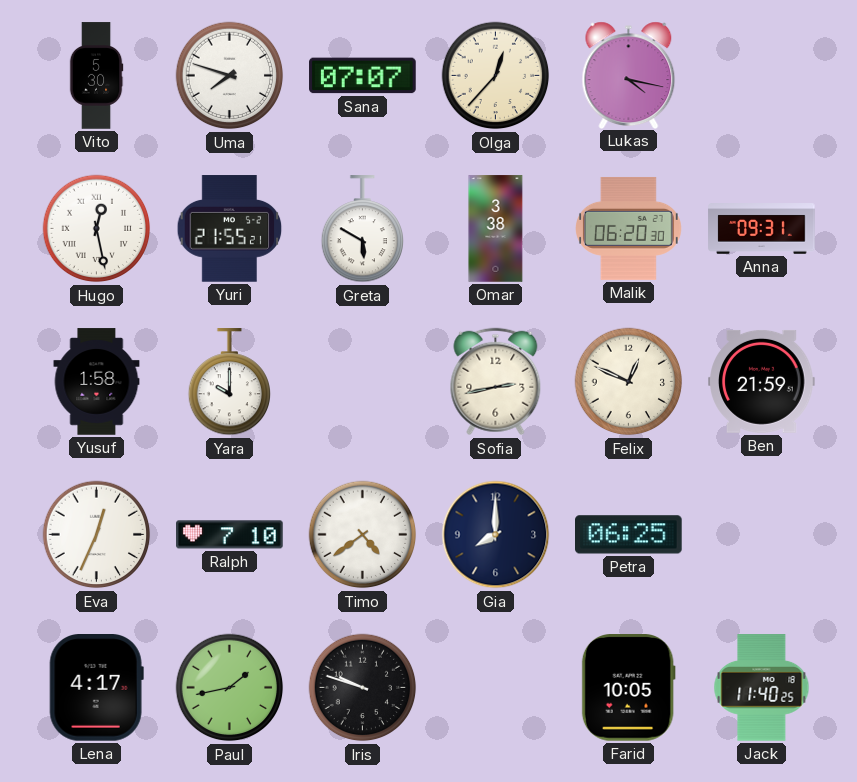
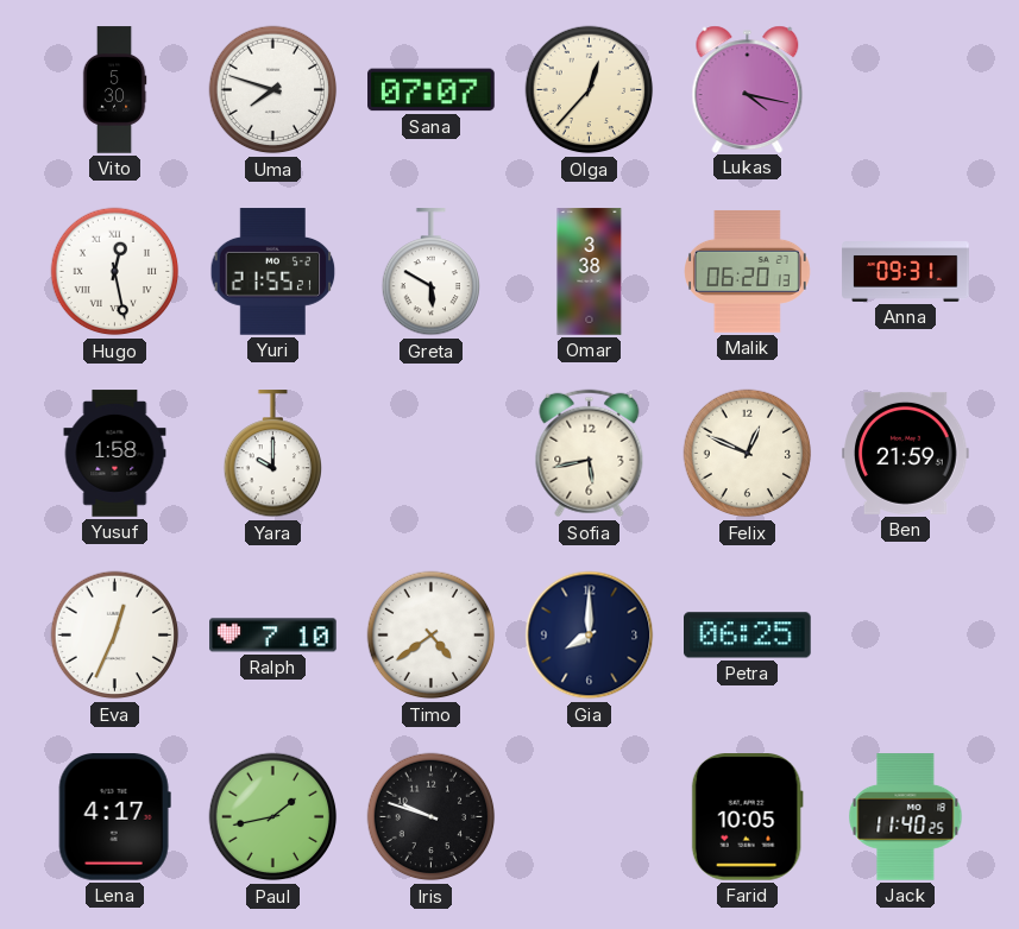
Malik: 06:20:30 -> 06:20:13 (748, 271)
Sofia: 2:43 -> 5:43 (590, 454)
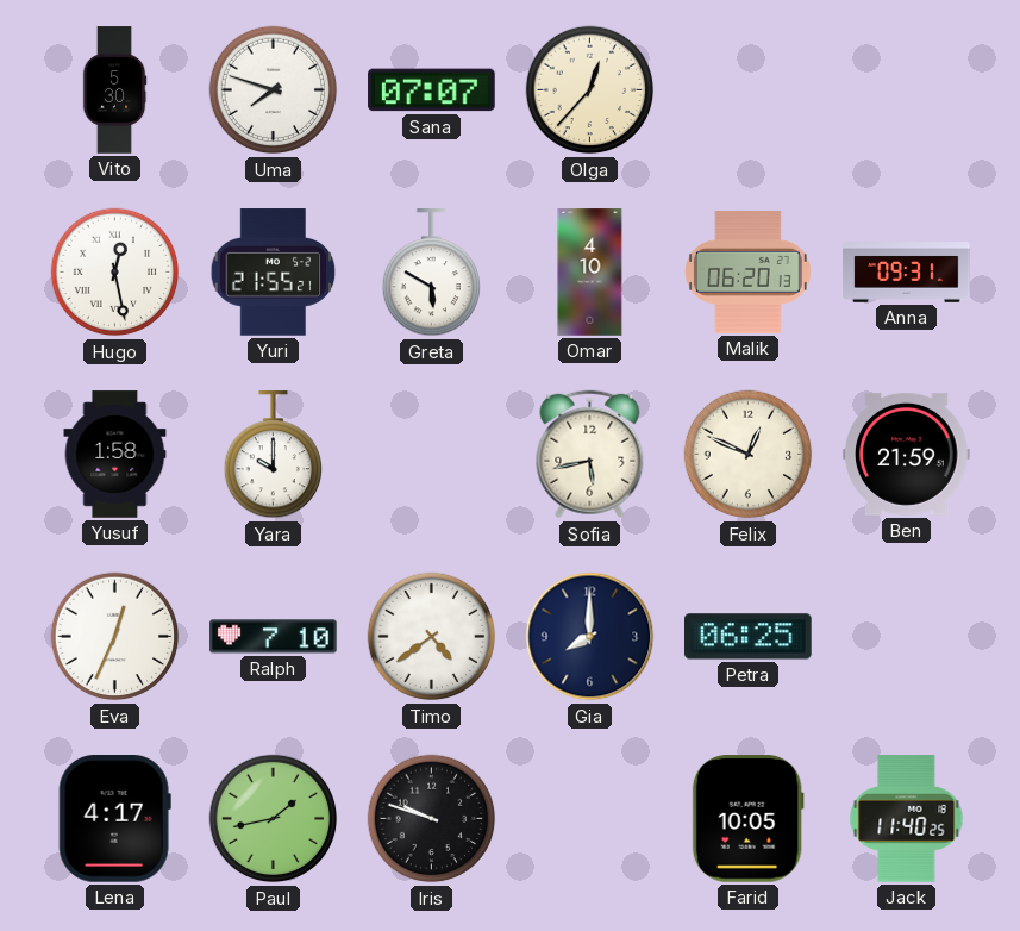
Lukas: 4:17 -> none (748, 89)
Omar: 3:38 -> 4:10 (590, 273)
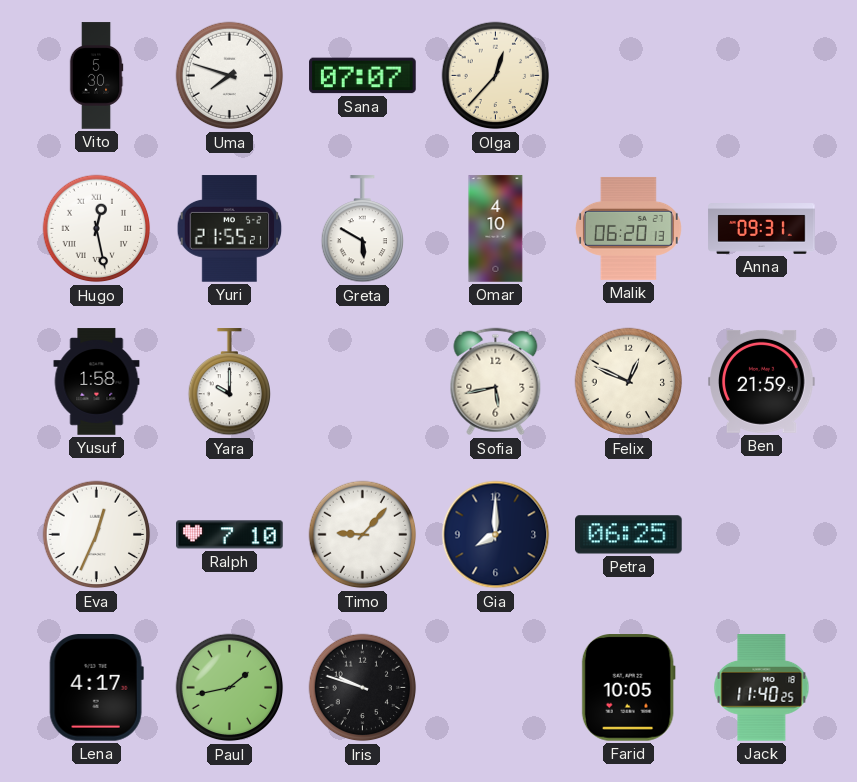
Timo: 4:39 -> 9:07 (363, 535)
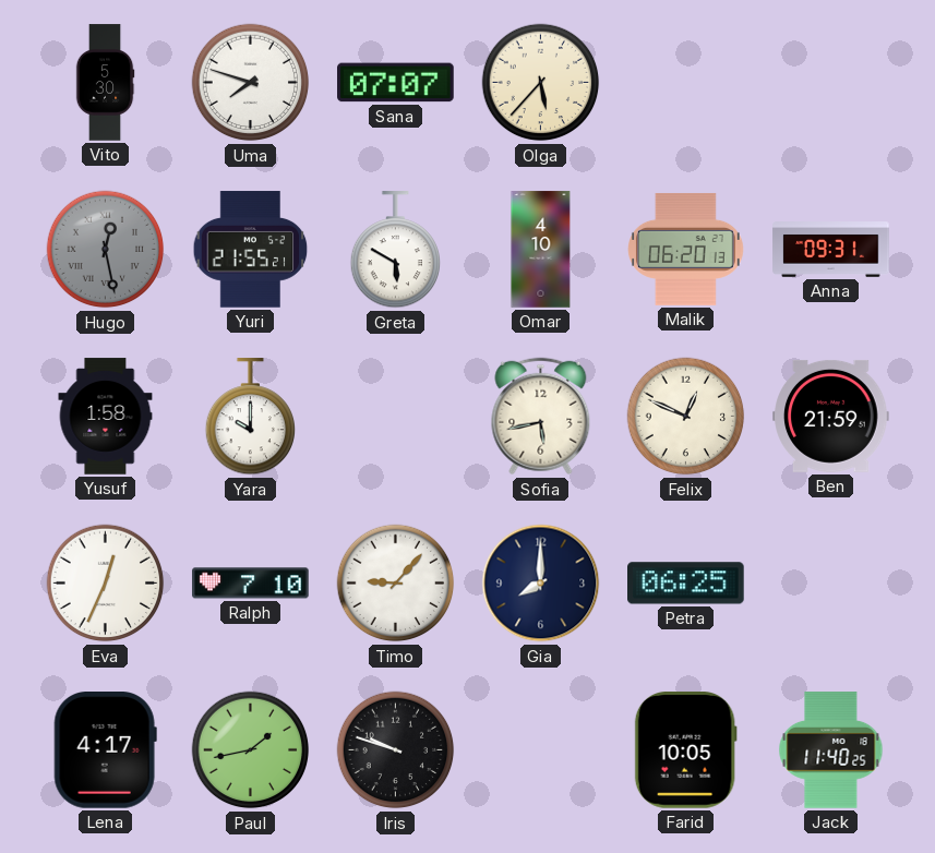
Olga: 12:37 -> 5:37 (541, 83)
Hugo dial: white -> grey (106, 250)
